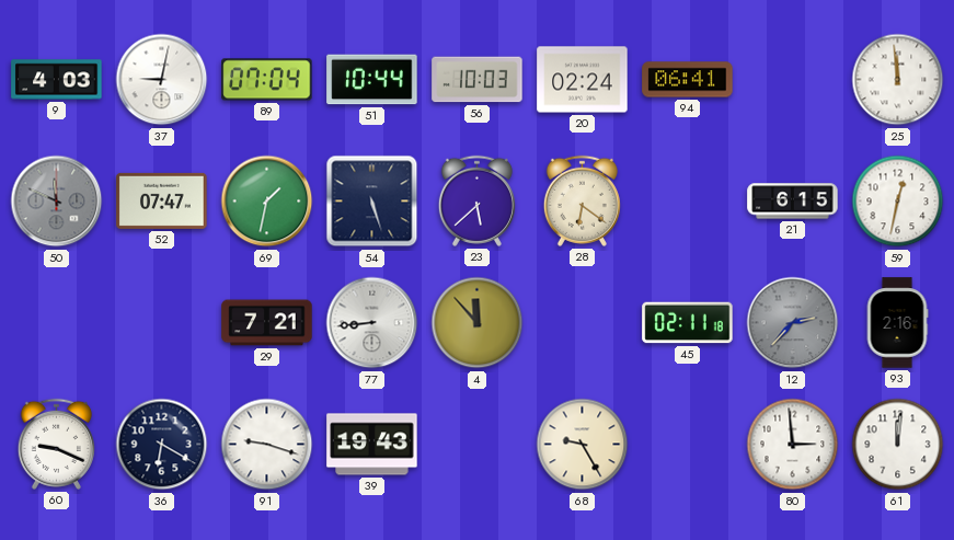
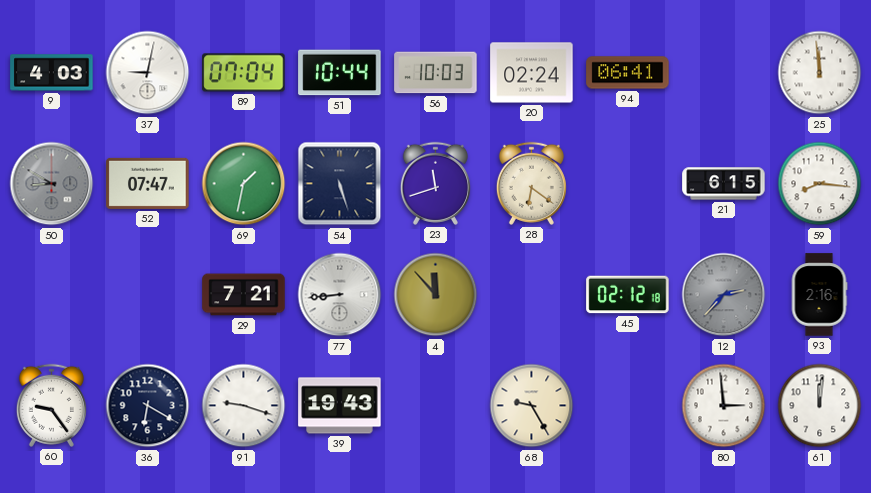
50: 11:49 -> 8:50 (52, 184)
23: 5:38 -> 11:42 (435, 183)
59: 12:32 -> 8:16 (820, 184)
45: 02:11 -> 02:12 (628, 295)
60: 9:19 -> 9:24 (51, 405)
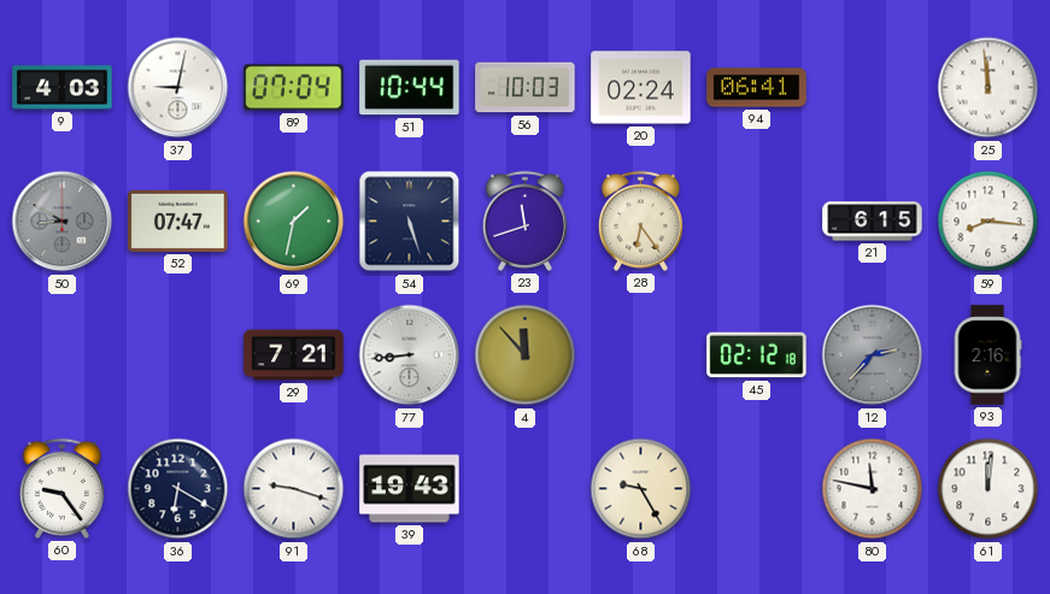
28: 6:21 -> 6:24 (640, 220)
80: 2:59 -> 11:47 (873, 489)
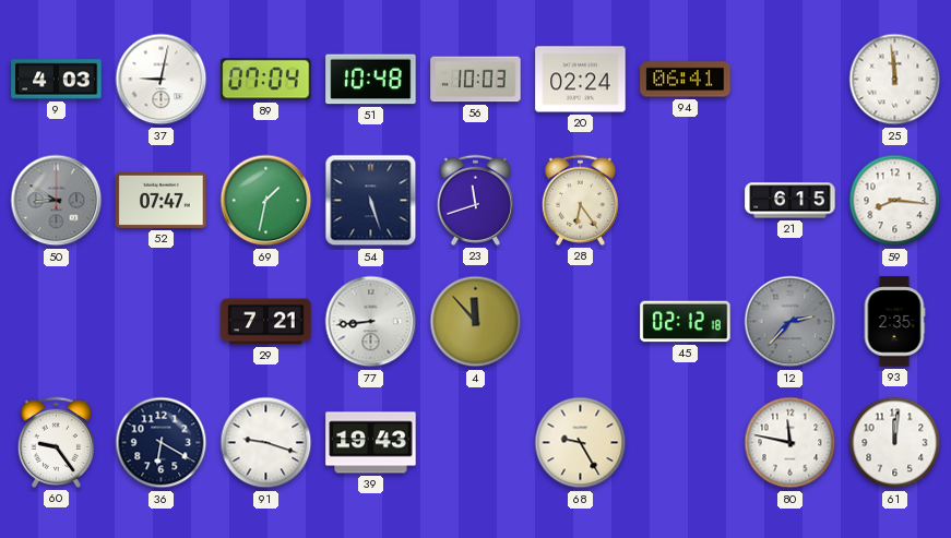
51: 10:44 -> 10:48 (371, 80)
93: 2:16 -> 2:35 (894, 322)
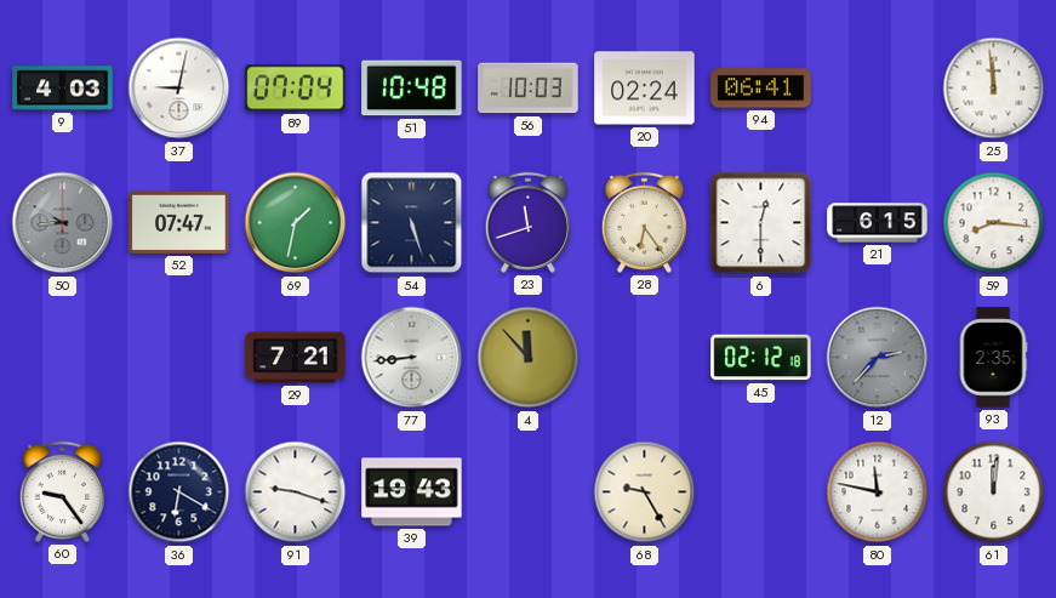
6: none -> 12:30 (761, 223)
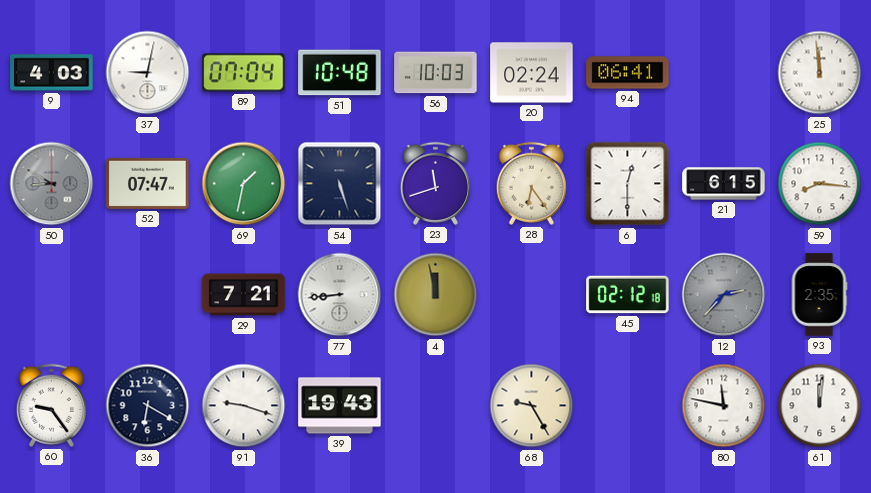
4: 11:53 -> 11:58 (436, 295)
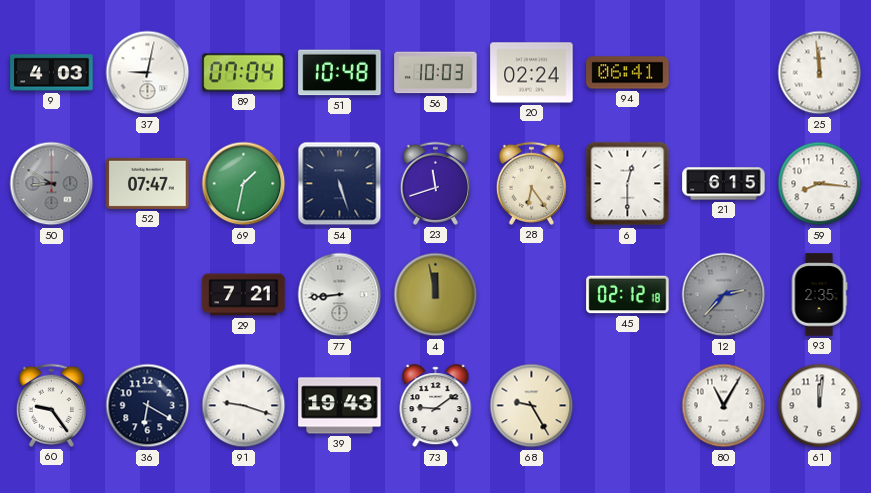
73: none -> 9:09 (436, 406)
80: 11:47 -> 11:05 (724, 406)
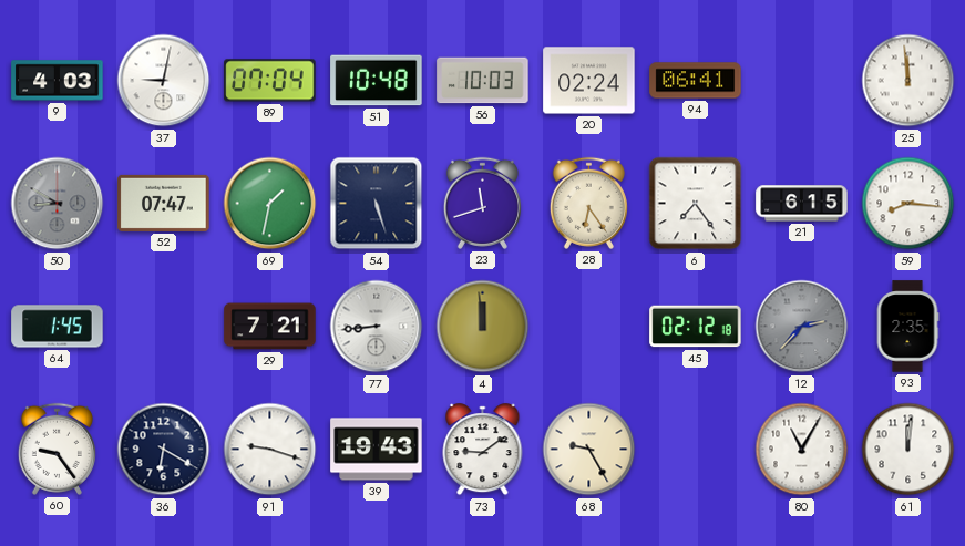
6: 12:30 -> 7:24 (696, 204)
64: none -> 1:45 (58, 327)
4: 11:58 -> 11:59 (483, 327)
